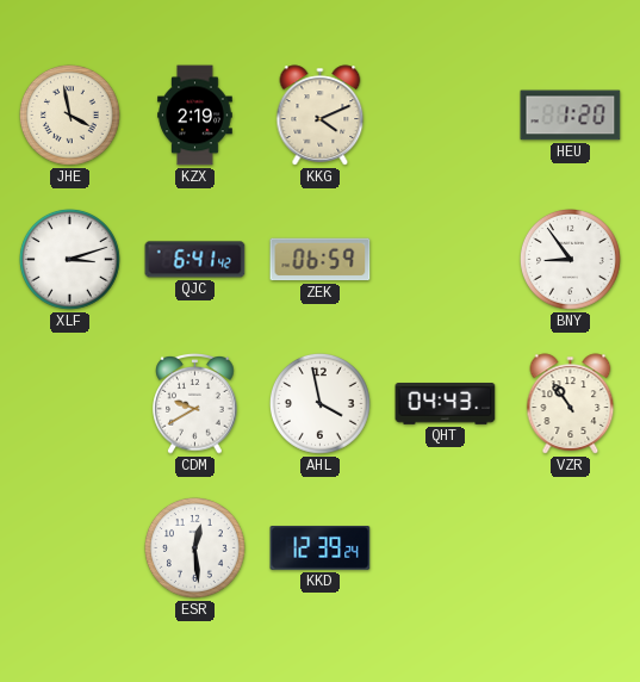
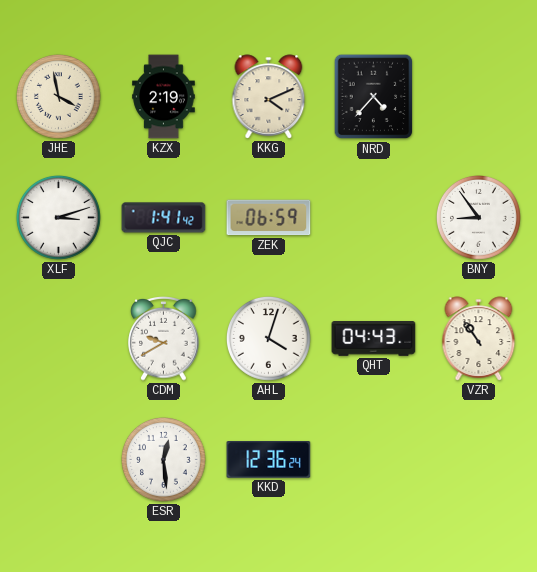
NRD: none -> 4:37 (374, 97)
HEU: 1:20 -> none (571, 116)
QJC: 6:41 -> 1:41 (164, 218)
AHL: 3:58 -> 4:03 (269, 339)
KKD: 12:39 -> 12:36 (269, 460)
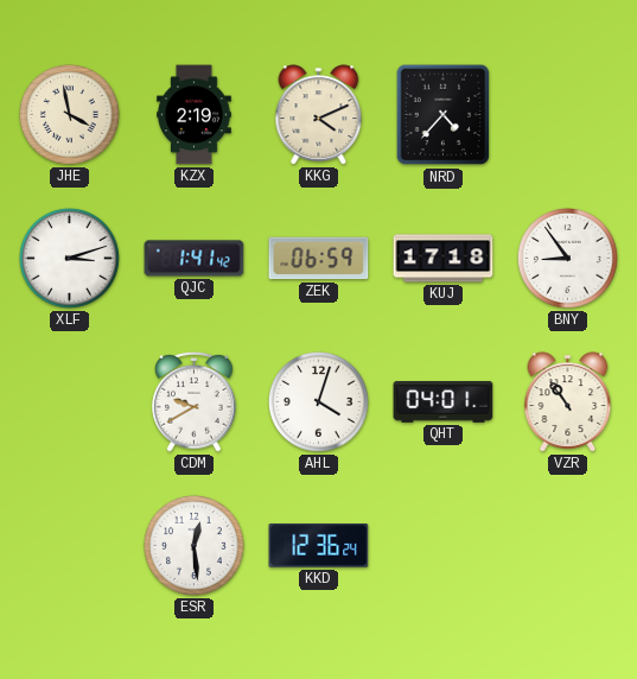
KUJ: none -> 17:18 (444, 259)
QHT: 04:43 -> 04:01 (444, 402)
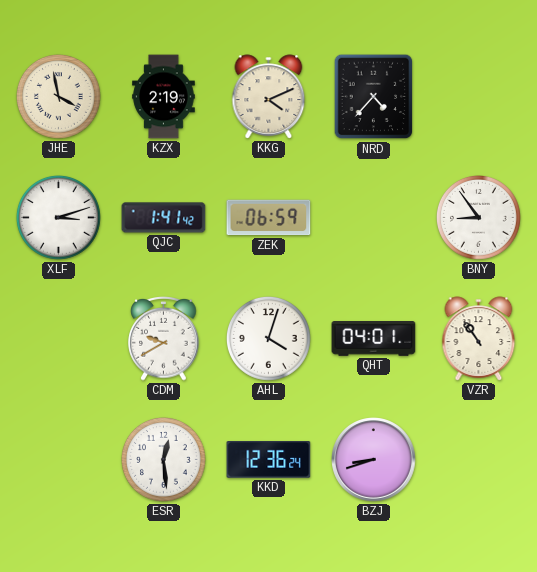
KUJ: 17:18 -> none (444, 259)
BZJ: none -> 8:42 (374, 460)
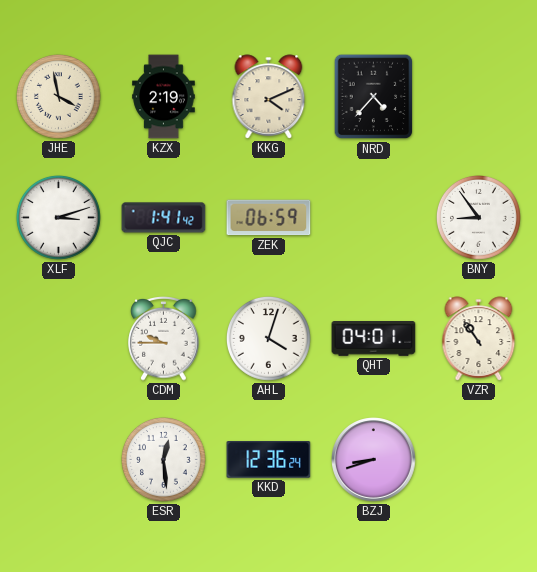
CDM: 9:40 -> 9:45 (164, 339)
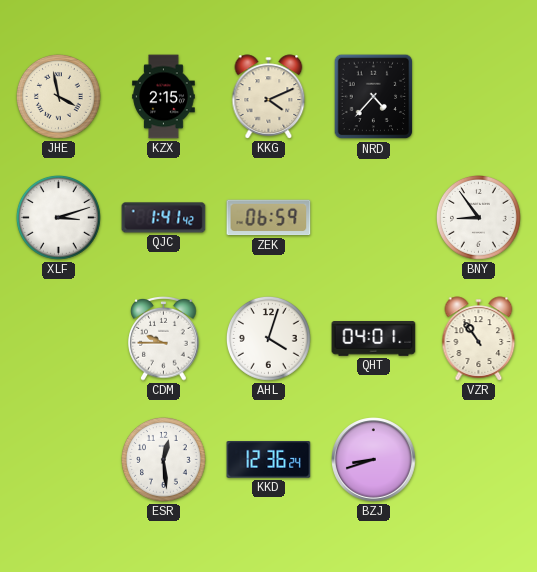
KZX: 2:19 -> 2:15 (164, 97)
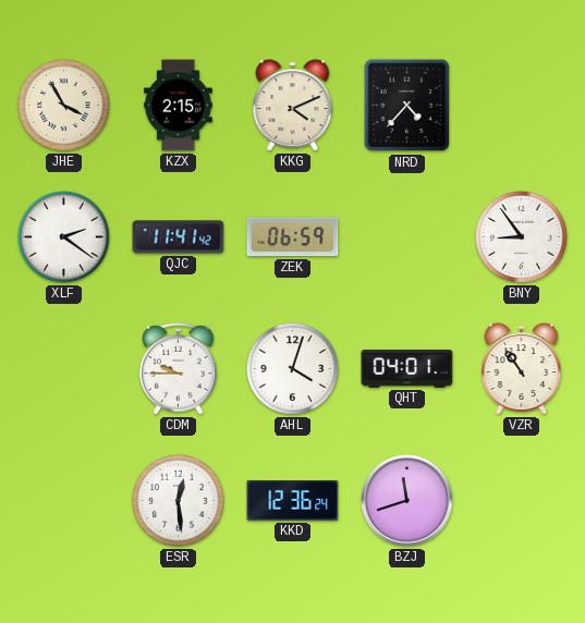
JHE: 3:58 -> 3:55 (64, 106)
XLF: 3:12 -> 2:21 (64, 237)
QJC: 1:41 -> 11:41 (179, 237)
BZJ: 8:42 -> 11:42 (407, 501)
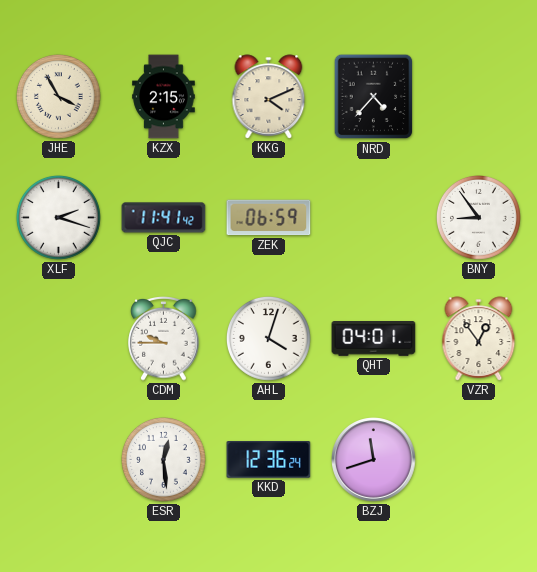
XLF: 2:21 -> 2:18 (59, 218)
VZR: 10:54 -> 12:54 (479, 339)
